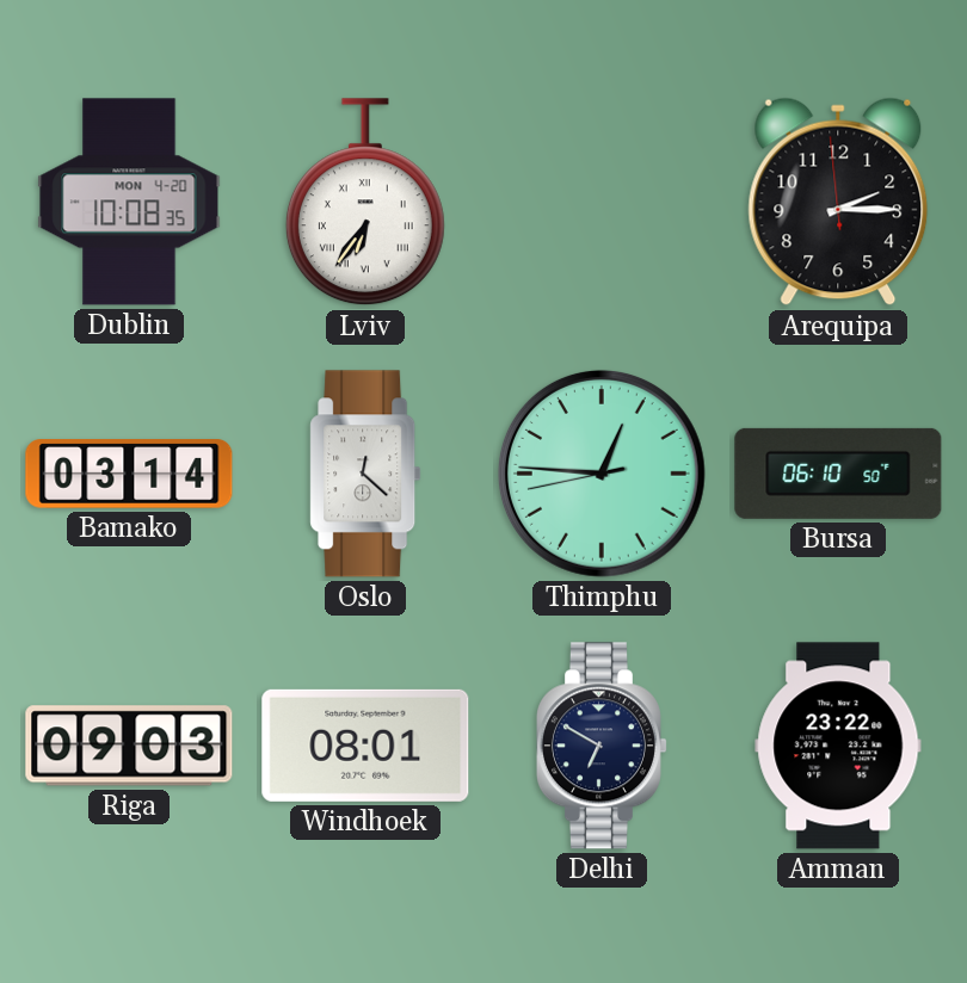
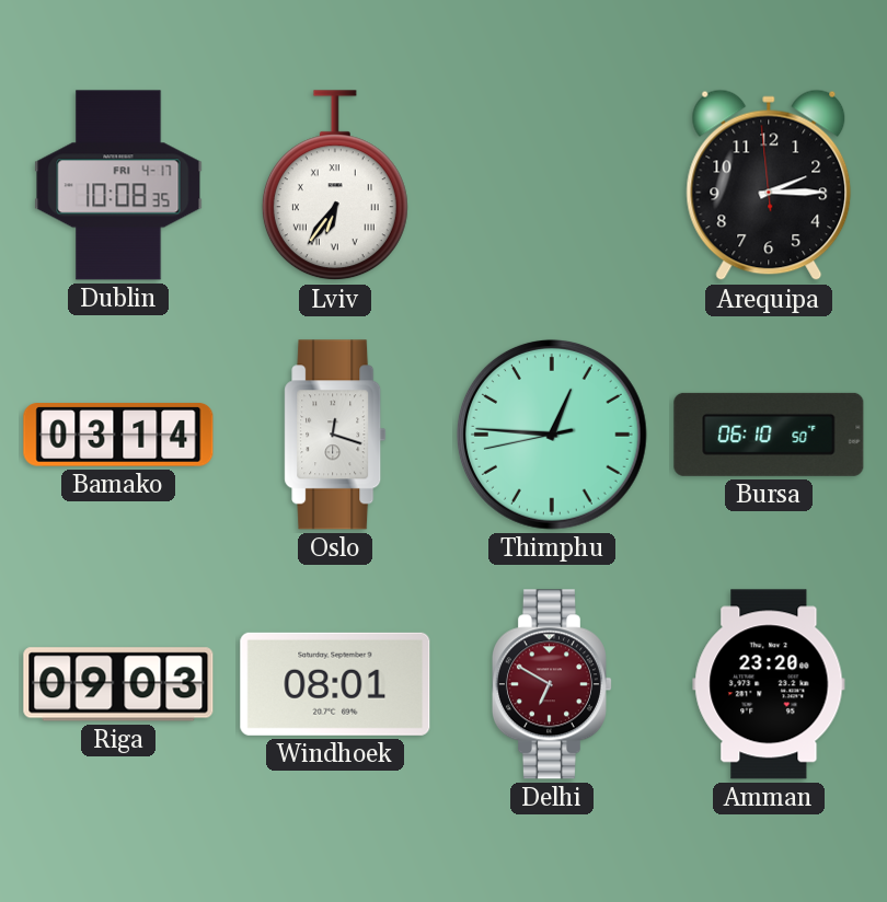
Dublin date: MON 4-20 -> FRI 4-17 (118, 185)
Oslo: 12:22 -> 12:18 (335, 435)
Delhi dial: navy -> burgundy (552, 684)
Amman: 23:22 -> 23:20 (769, 684)
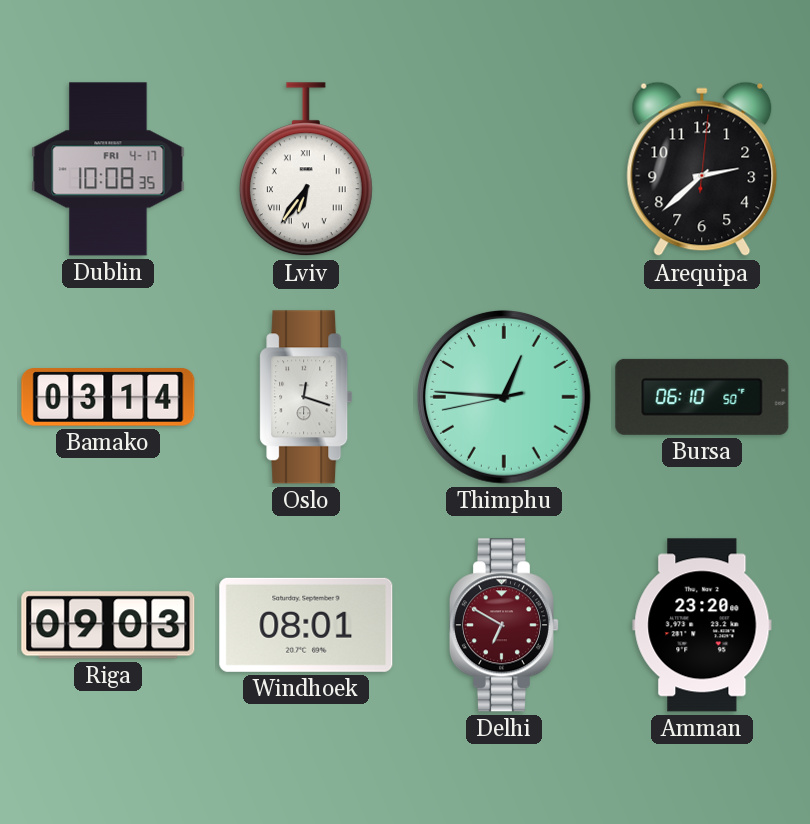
Arequipa: 2:14 -> 2:38 (702, 169)
